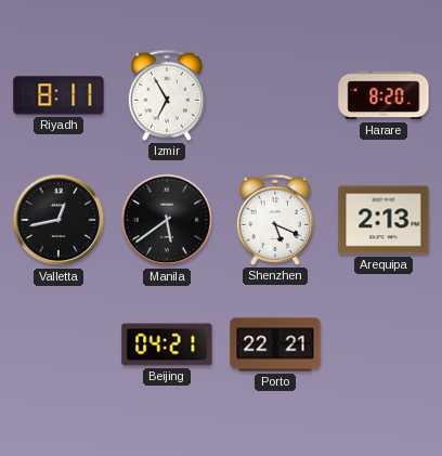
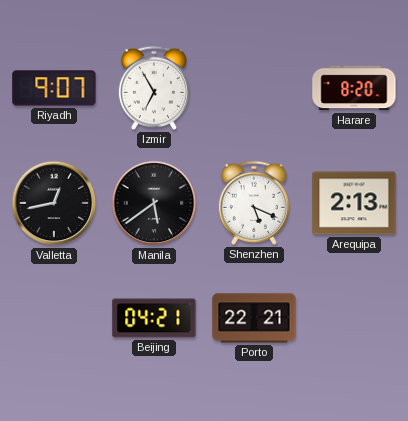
Riyadh: 8:11 -> 9:07 (54, 88)
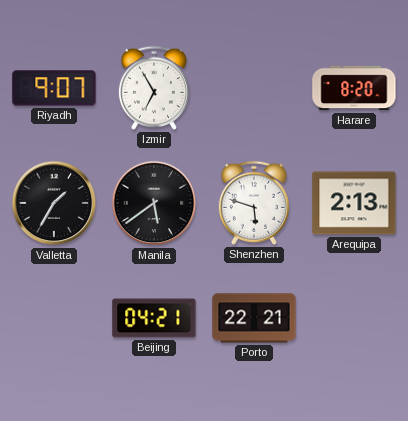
Valletta: 12:43 -> 1:35 (54, 203)
Shenzhen: 5:19 -> 5:48 (254, 203)
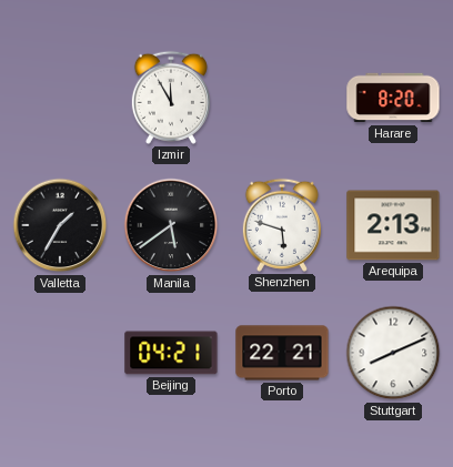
Riyadh: 9:07 -> none (54, 88)
Izmir: 6:55 -> 11:55 (171, 98)
Stuttgart: none -> 8:11 (393, 353)
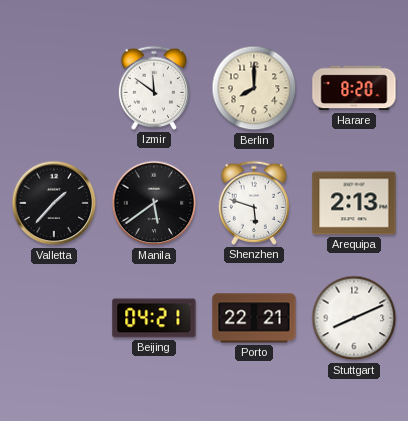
Izmir: 11:55 -> 11:51 (154, 88)
Berlin: none -> 8:00 (254, 88)
Valletta: 1:35 -> 1:37 (54, 203)
